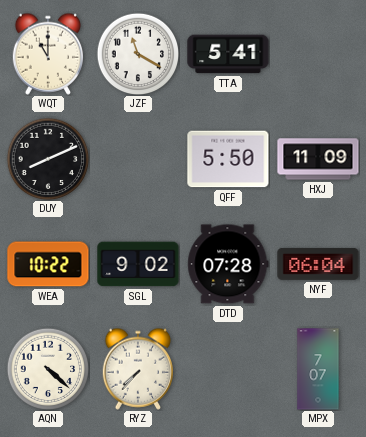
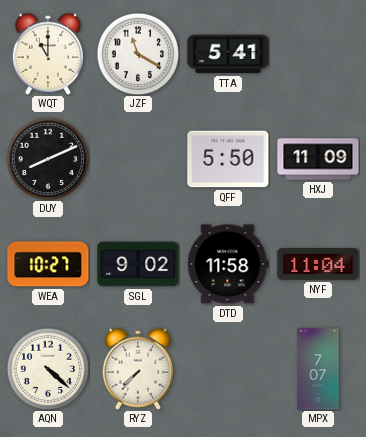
WEA: 10:22 -> 10:27 (48, 264)
DTD: 07:28 -> 11:58 (228, 264)
NYF: 06:04 -> 11:04 (318, 264)
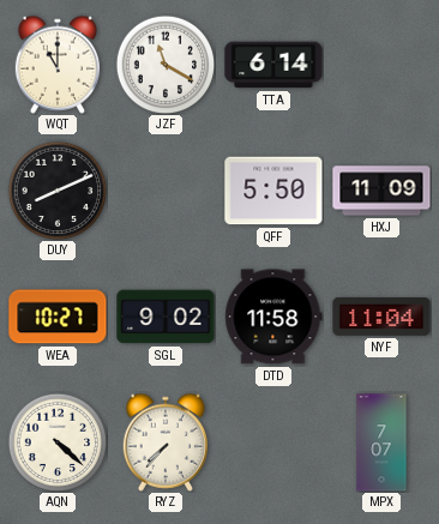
TTA: 5:41 -> 6:14 (273, 65)
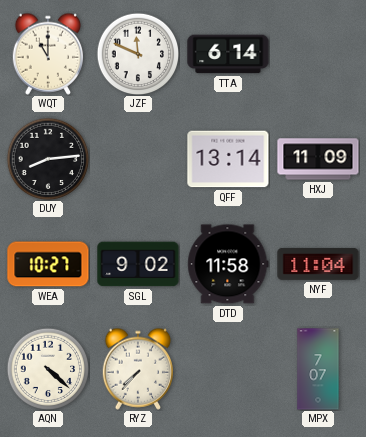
JZF: 11:20 -> 11:49 (138, 54)
DUY: 8:11 -> 8:14 (48, 159)
QFF: 5:50 -> 13:14 (228, 159)
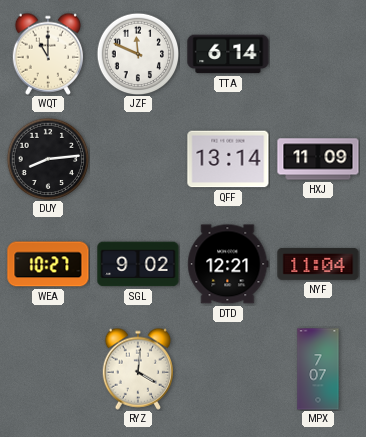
DTD: 11:58 -> 12:21 (228, 264)
AQN: 4:22 -> none (48, 369)
RYZ: 7:37 -> 4:01 (137, 369)
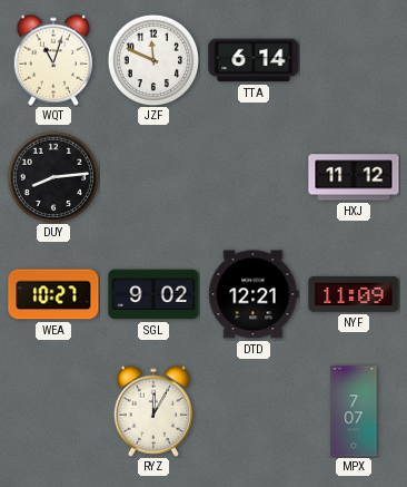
WQT: 11:00 -> 11:03 (52, 60)
QFF: 13:14 -> none (228, 159)
HXJ: 11:09 -> 11:12 (354, 177)
NYF: 11:04 -> 11:09 (354, 294)
RYZ: 4:01 -> 12:05 (152, 411)
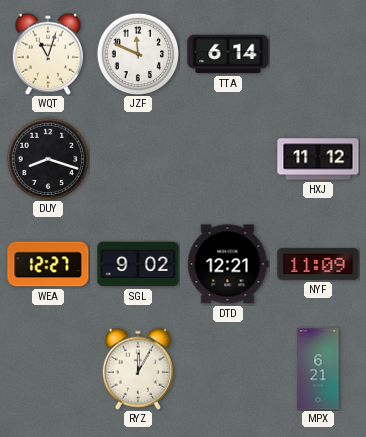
DUY: 8:14 -> 8:18 (48, 159)
WEA: 10:27 -> 12:27 (48, 264)
MPX: 7:07 -> 6:21 (318, 369)
